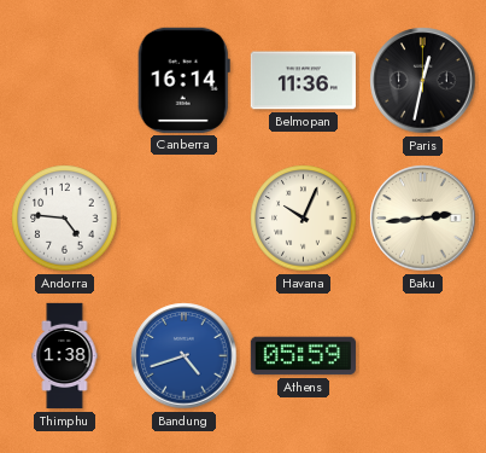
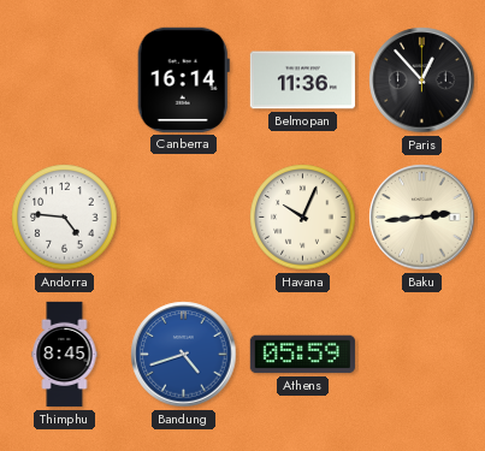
Paris: 12:32 -> 12:53 (422, 81)
Thimphu: 1:38 -> 8:45 (65, 355)
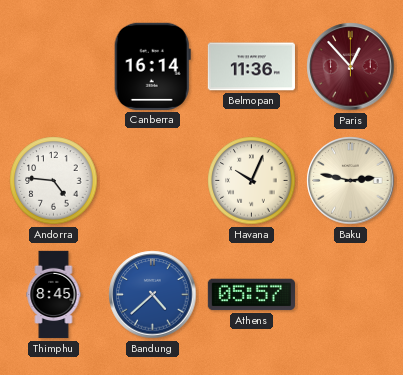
Paris dial: black -> burgundy (351, 67)
Baku: 2:44 -> 2:47 (351, 181)
Bandung: 4:42 -> 4:38 (153, 295)
Athens: 05:59 -> 05:57 (251, 295)
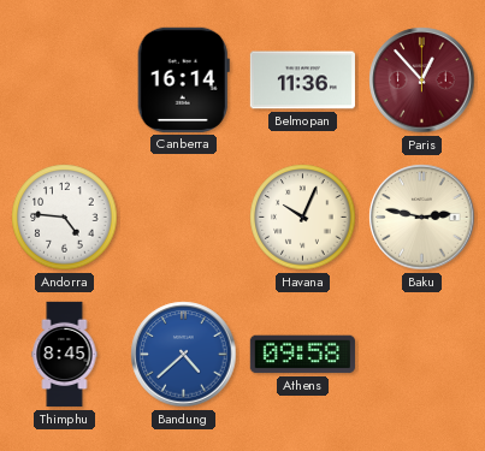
Athens: 05:57 -> 09:58 (302, 355)
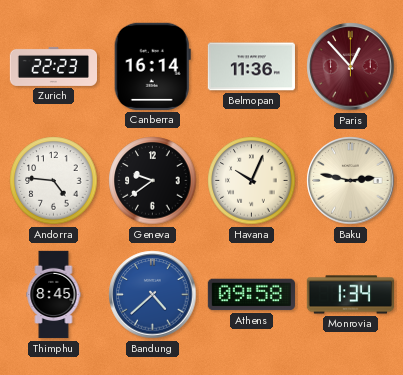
Zurich: none -> 22:23 (53, 66)
Geneva: none -> 9:39 (153, 181)
Monrovia: none -> 1:34 (350, 295)
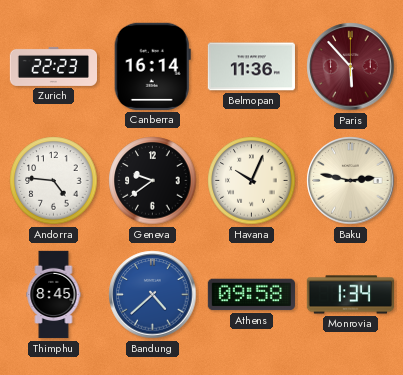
Paris: 12:53 -> 5:53 (351, 67)
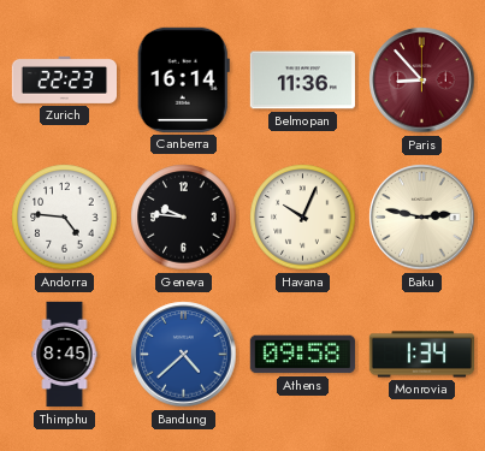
Paris: 5:53 -> 8:53 (422, 81)
Geneva: 9:39 -> 9:46 (184, 218)
